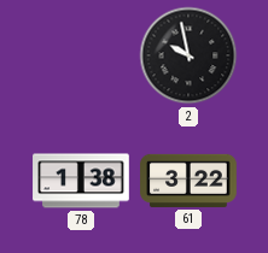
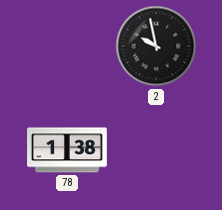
61: 3:22 -> none (188, 181)
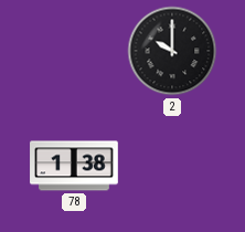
2: 9:58 -> 10:00 (172, 51)
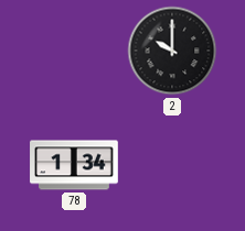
78: 1:38 -> 1:34 (74, 165)
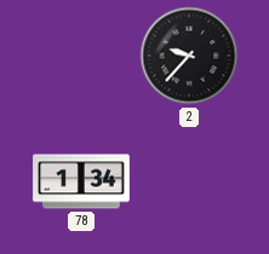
2: 10:00 -> 9:37 (189, 56)
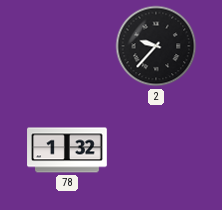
78: 1:34 -> 1:32 (67, 150)
